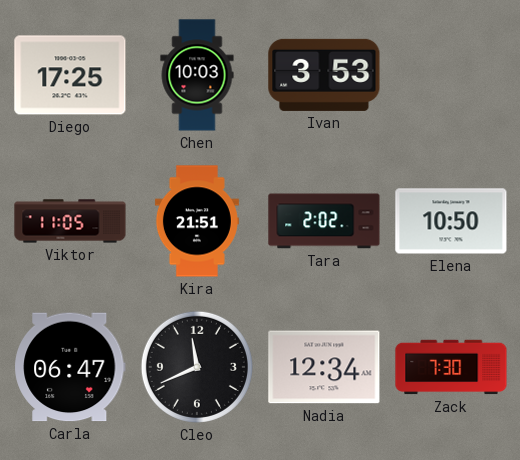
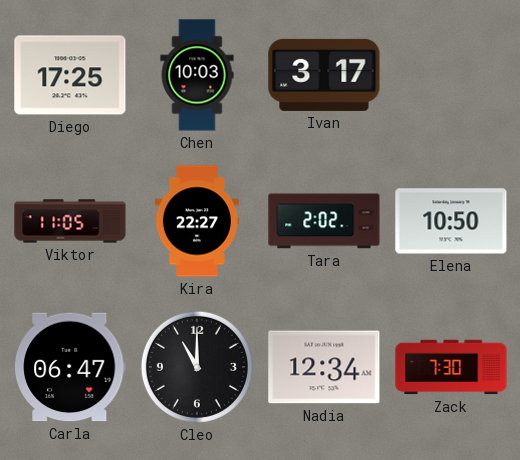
Ivan: 3:53 -> 3:17 (324, 75)
Kira: 21:51 -> 22:27 (197, 221)
Cleo: 11:41 -> 11:00 (197, 367)
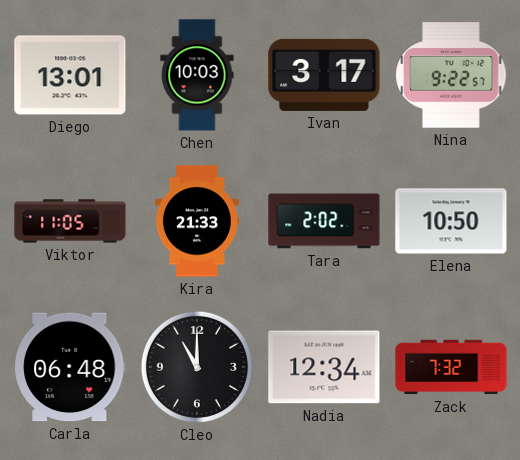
Diego: 17:25 -> 13:01 (70, 75)
Nina: none -> 9:22 (451, 75)
Kira: 22:27 -> 21:33 (197, 221)
Carla: 06:47 -> 06:48 (71, 367)
Zack: 7:30 -> 7:32 (451, 367)
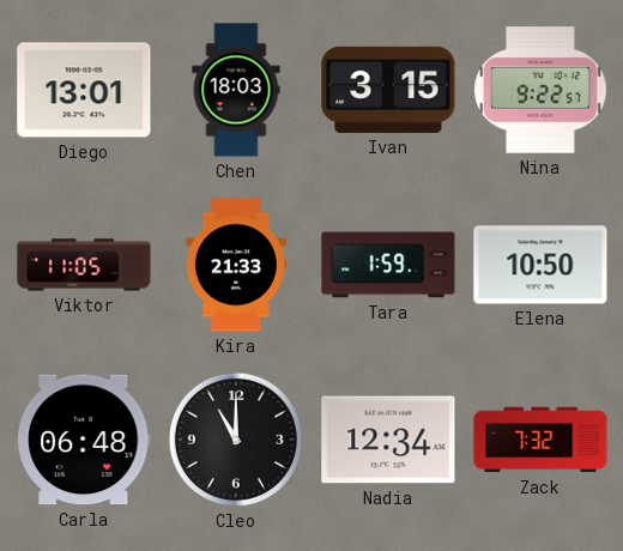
Chen: 10:03 -> 18:03 (236, 90)
Ivan: 3:17 -> 3:15 (388, 90)
Tara: 2:02 -> 1:59 (388, 265)
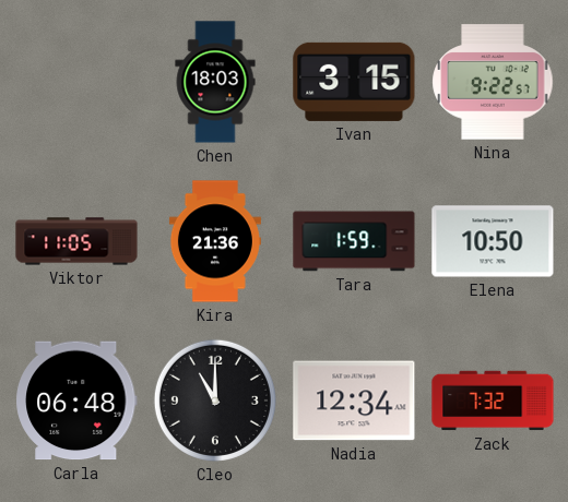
Diego: 13:01 -> none (84, 90)
Kira: 21:33 -> 21:36 (215, 241)
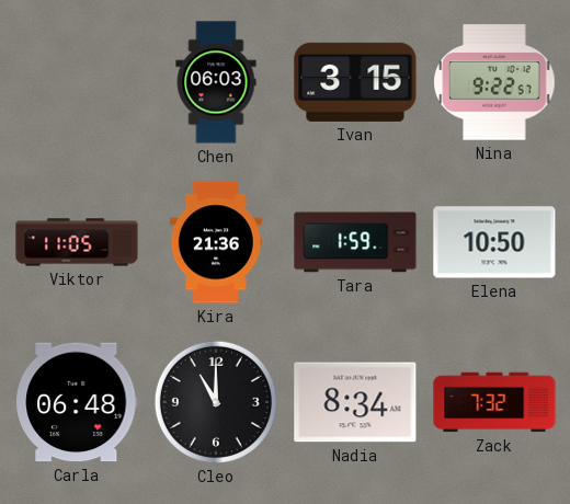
Chen: 18:03 -> 06:03 (216, 82)
Nadia: 12:34 -> 8:34 (355, 402)
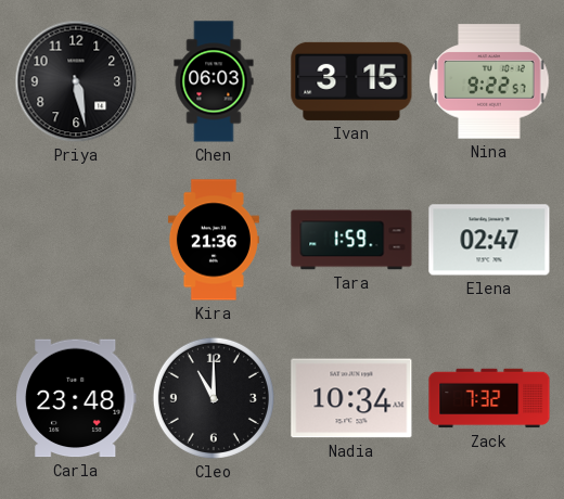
Priya: none -> 5:28 (76, 81)
Viktor: 11:05 -> none (77, 242)
Elena: 10:50 -> 02:47 (489, 240)
Carla: 06:48 -> 23:48 (77, 398)
Nadia: 8:34 -> 10:34 (351, 398)
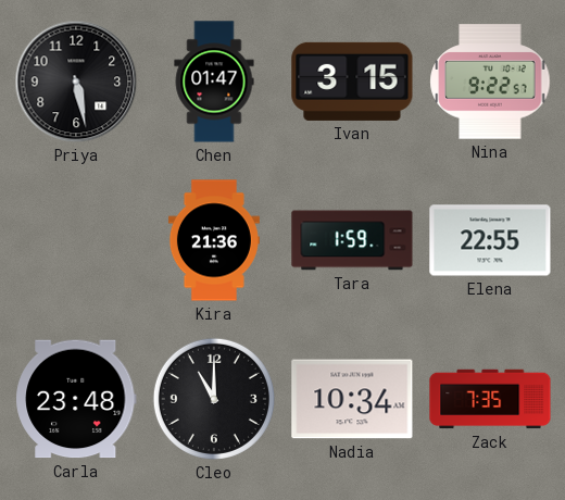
Chen: 06:03 -> 01:47 (214, 82)
Elena: 02:47 -> 22:55 (490, 240)
Zack: 7:32 -> 7:35 (490, 399)
